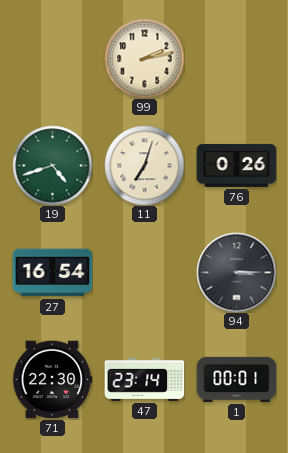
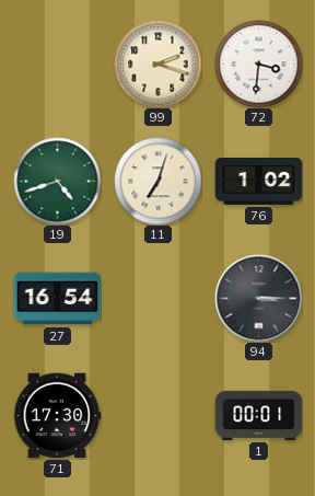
99: 2:13 -> 2:18 (157, 64)
72: none -> 3:31 (258, 64)
76: 0:26 -> 1:02 (258, 181)
71: 22:30 -> 17:30 (57, 416)
47: 23:14 -> none (144, 379)
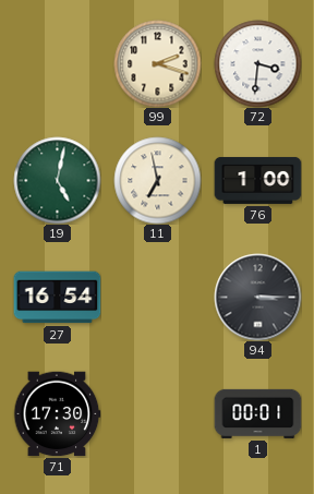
19: 4:42 -> 5:02 (57, 180)
11: 7:03 -> 6:58 (157, 180)
76: 1:02 -> 1:00 (257, 180)
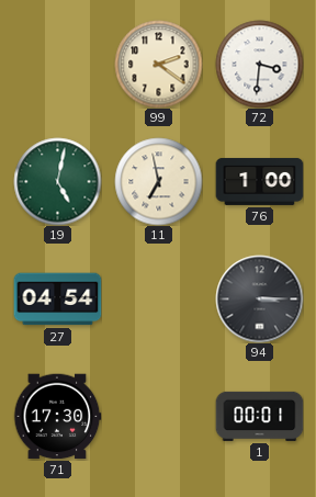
99: 2:18 -> 2:21 (158, 64)
27: 16:54 -> 04:54 (57, 300)
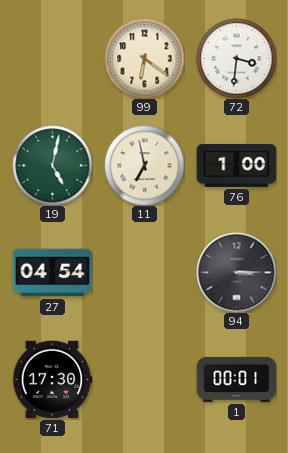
99: 2:21 -> 6:21 (144, 58)
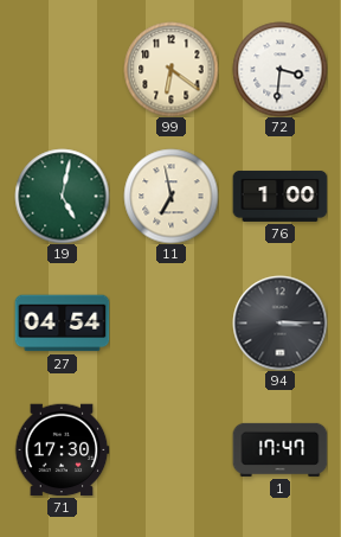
1: 00:01 -> 17:47 (279, 449)
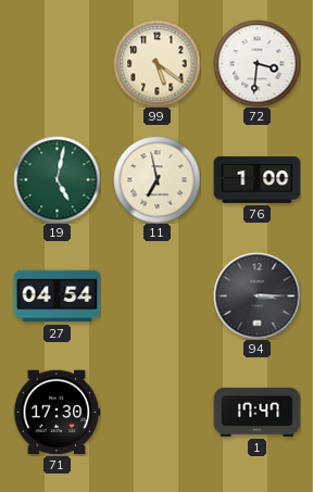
99: 6:21 -> 5:21 (156, 63)
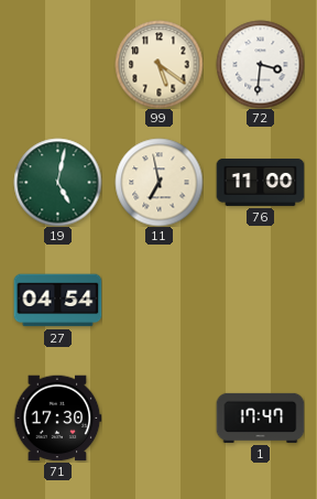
76: 1:00 -> 11:00 (260, 182)
94: 3:15 -> none (256, 295)
